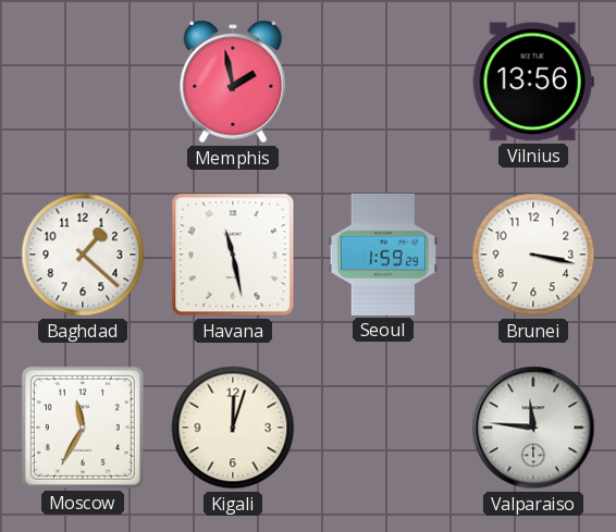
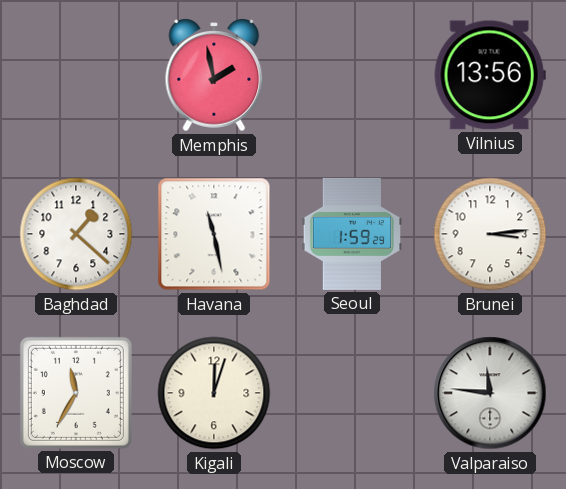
Brunei: 3:17 -> 3:14 (490, 234)
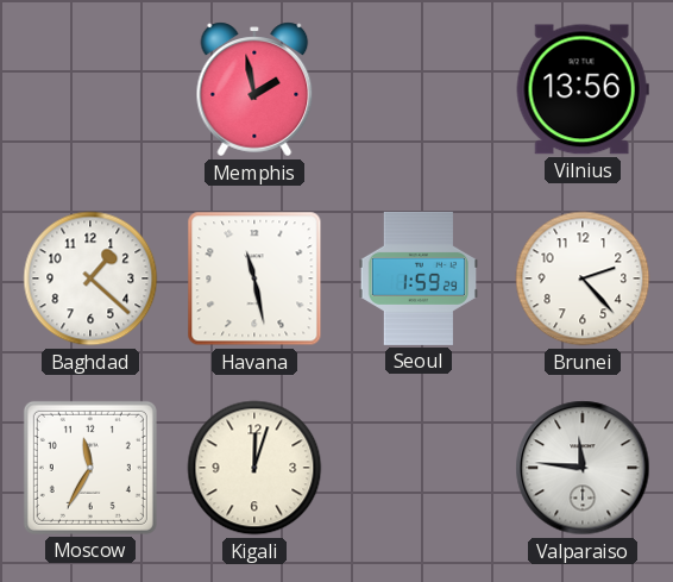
Brunei: 3:14 -> 2:23 (583, 279)
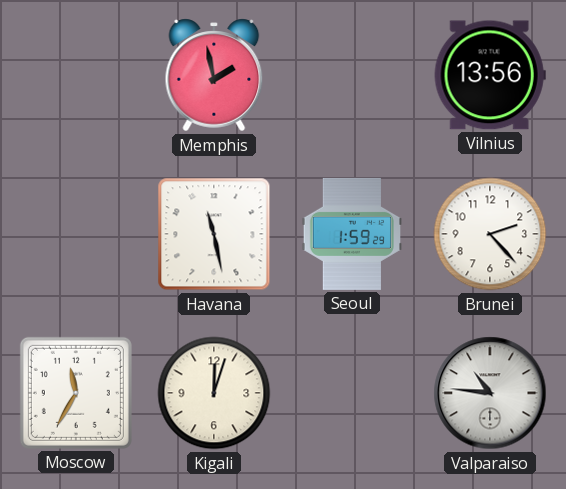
Baghdad: 1:22 -> none (90, 279)
Valparaiso: 11:46 -> 10:46 (490, 393)
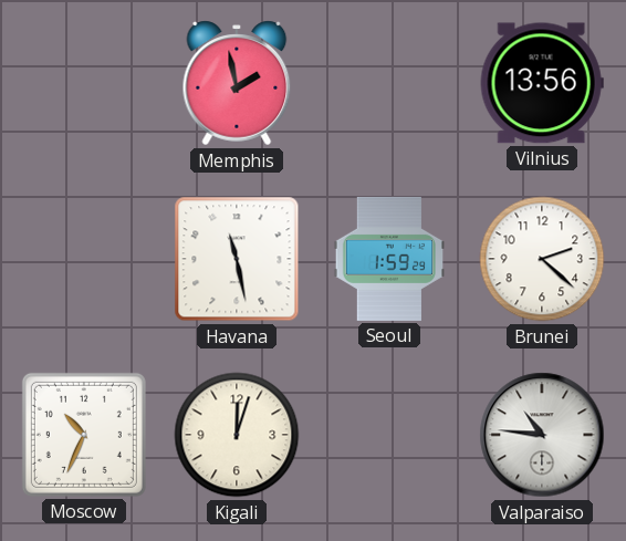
Brunei: 2:23 -> 2:22 (542, 259)
Moscow: 11:35 -> 10:34 (84, 435)
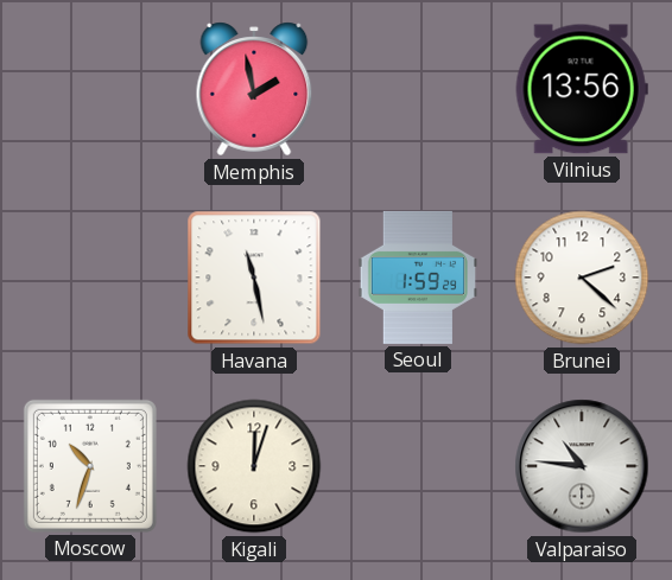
Moscow: 10:34 -> 10:33 (90, 466)
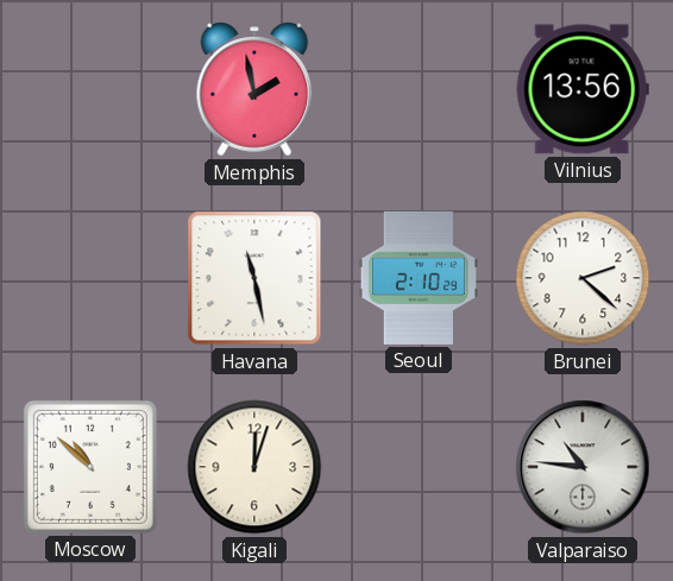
Seoul: 1:59 -> 2:10 (417, 278)
Moscow: 10:33 -> 10:52 (90, 467)
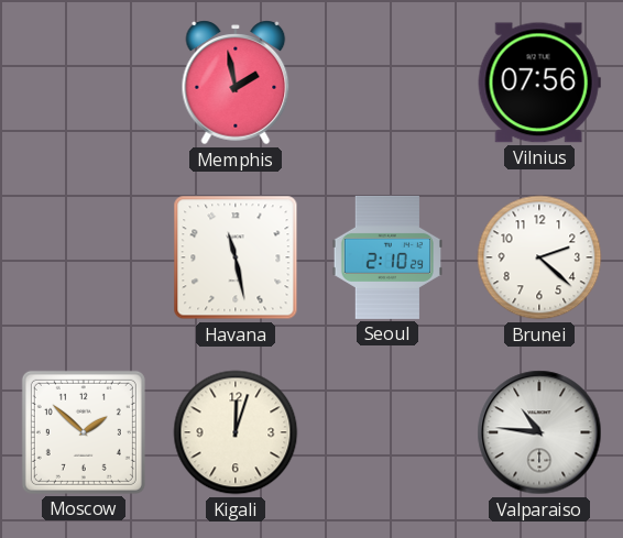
Vilnius: 13:56 -> 07:56 (539, 83)
Moscow: 10:52 -> 1:52 (84, 432)
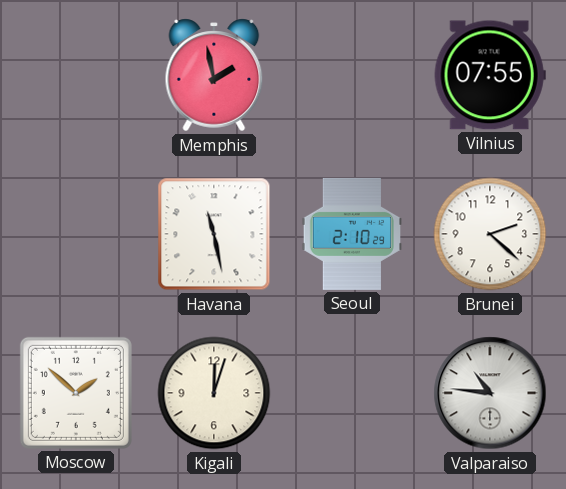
Vilnius: 07:56 -> 07:55 (490, 75)
